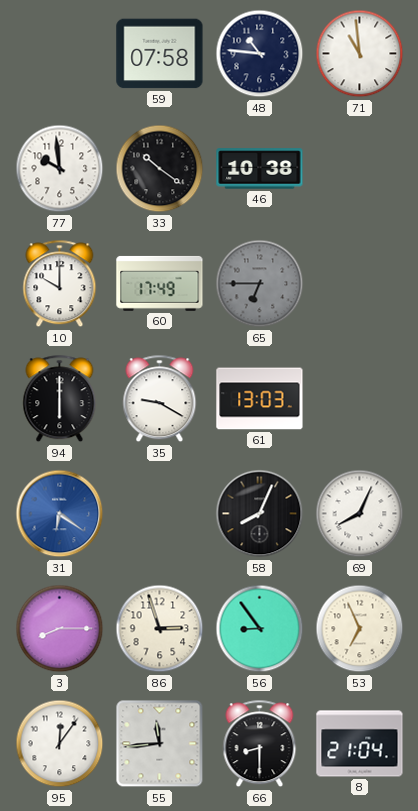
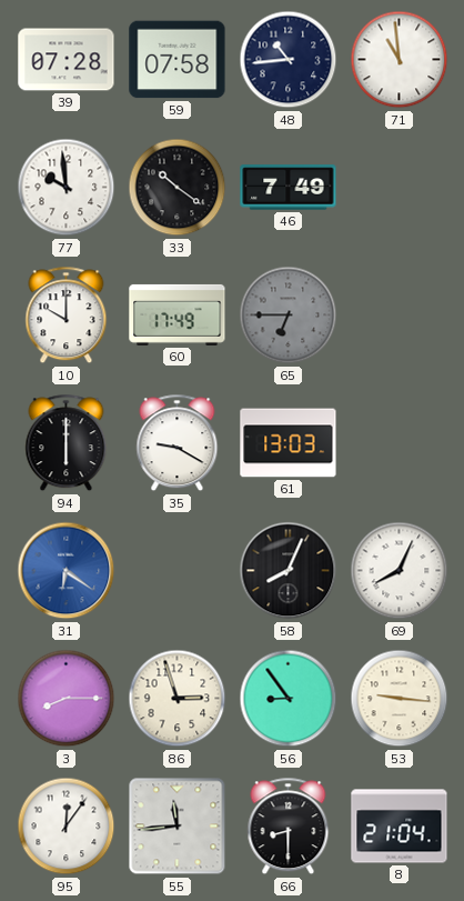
39: none -> 07:28 (67, 60)
48: 10:46 -> 10:44 (289, 60)
46: 10:38 -> 7:49 (289, 188)
53: 6:56 -> 9:16 (400, 699)
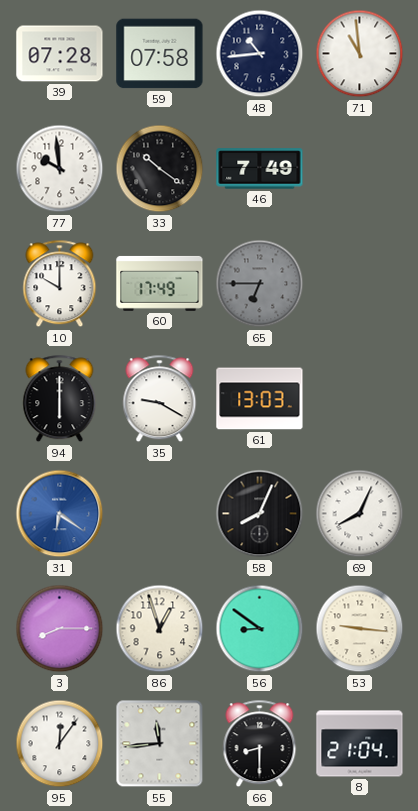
86: 2:57 -> 12:57 (160, 629)
56: 8:54 -> 8:51 (260, 629)
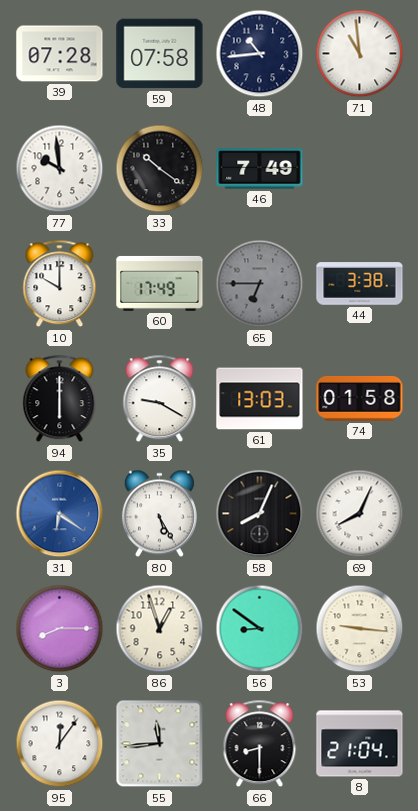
44: none -> 3:38 (360, 284)
74: none -> 01:58 (360, 398)
80: none -> 5:25 (159, 514)
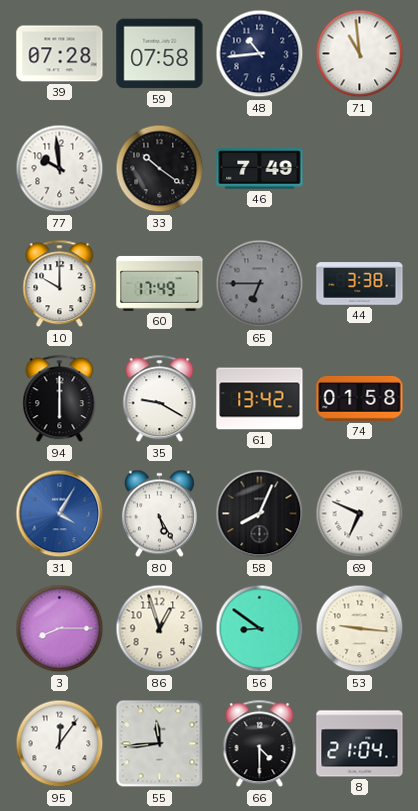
61: 13:03 -> 13:42 (260, 399)
31: 6:21 -> 4:05 (60, 514)
69: 8:04 -> 6:49 (360, 514)
66: 8:30 -> 4:30 (260, 744)
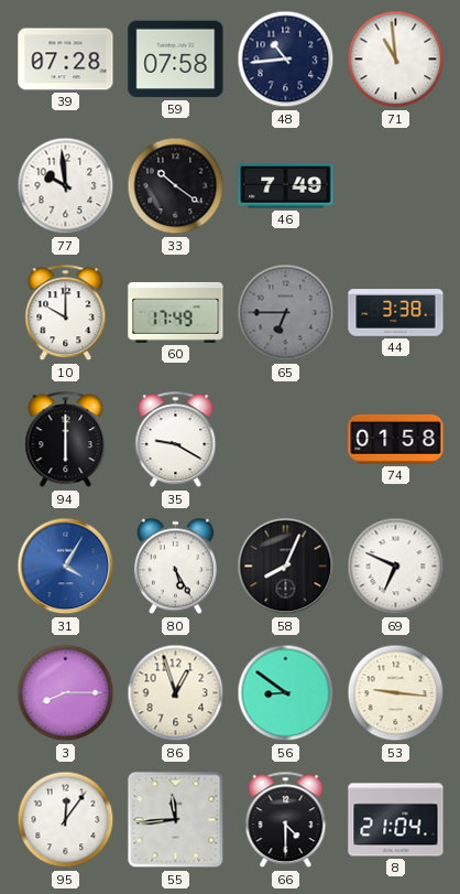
61: 13:42 -> none (260, 399)
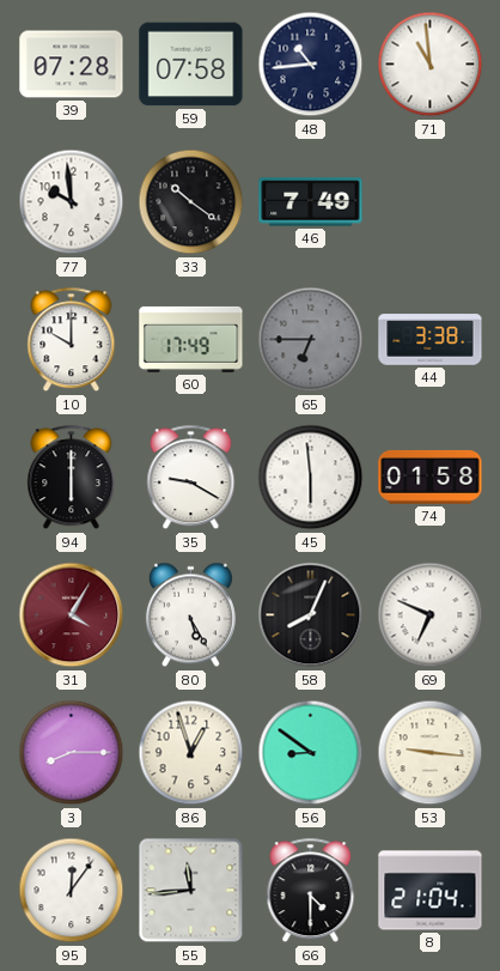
45: none -> 5:59 (311, 478)
31 dial: blue -> burgundy (72, 615)
